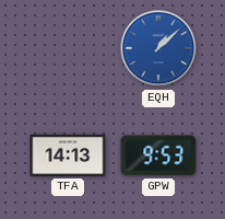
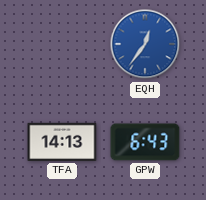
EQH: 1:08 -> 12:36 (145, 44)
GPW: 9:53 -> 6:43 (145, 142)
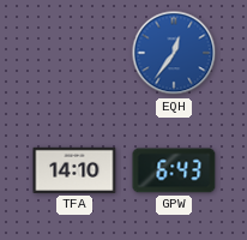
TFA: 14:13 -> 14:10 (74, 170)
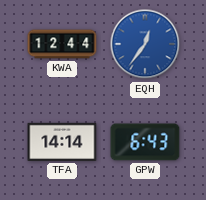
KWA: none -> 12:44 (62, 44)
TFA: 14:10 -> 14:14 (62, 142)
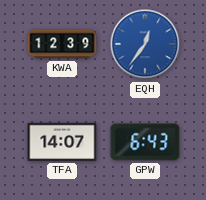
KWA: 12:44 -> 12:39 (62, 44)
TFA: 14:14 -> 14:07 (62, 142)
